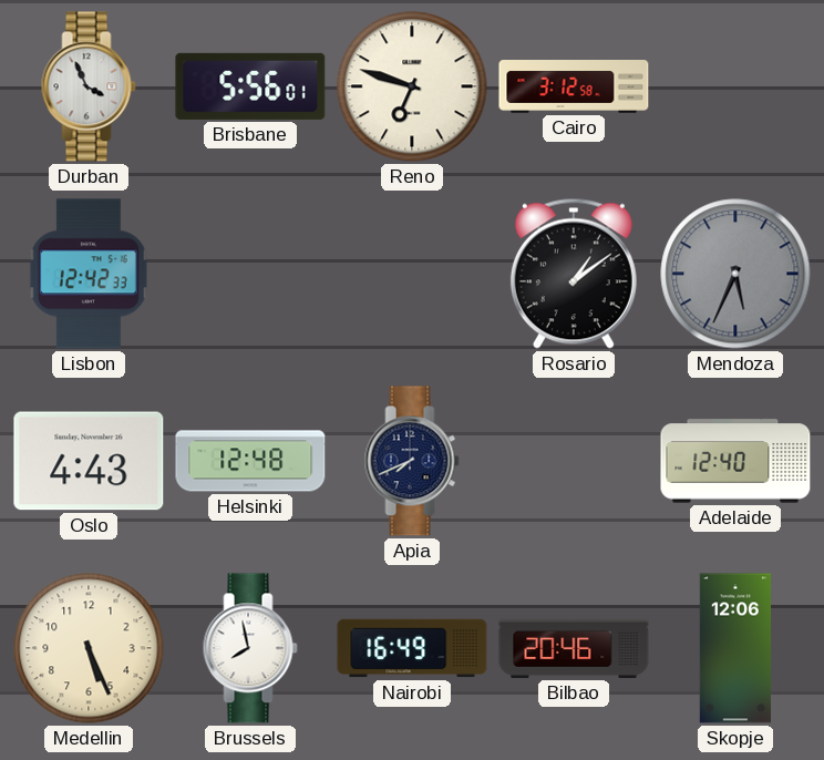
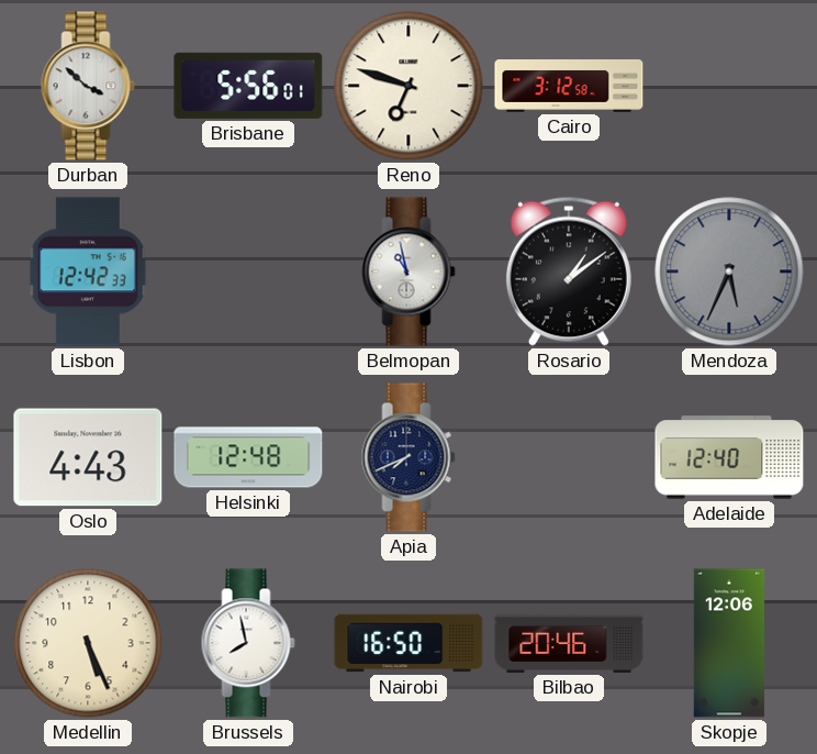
Durban: 3:56 -> 3:52 (88, 86)
Belmopan: none -> 10:58 (408, 271)
Nairobi: 16:49 -> 16:50 (408, 643)
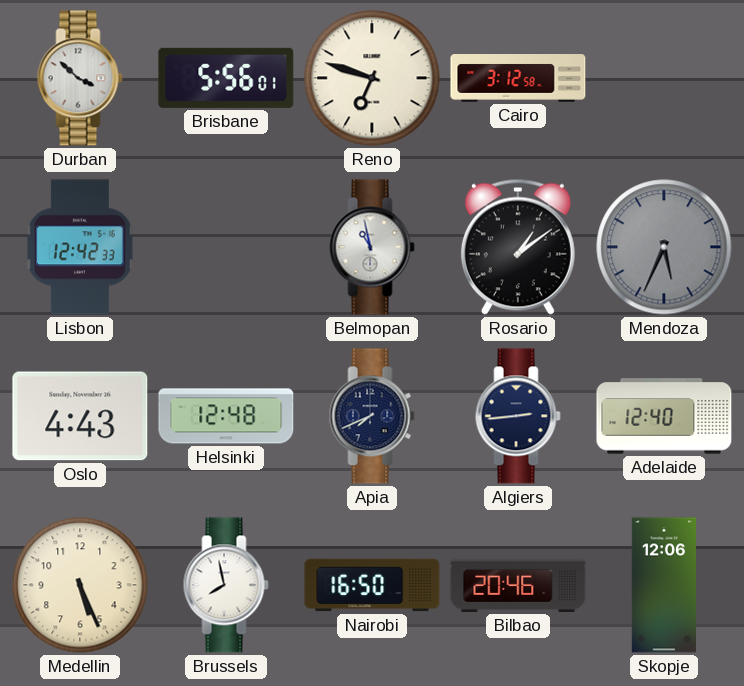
Algiers: none -> 2:44 (518, 416)
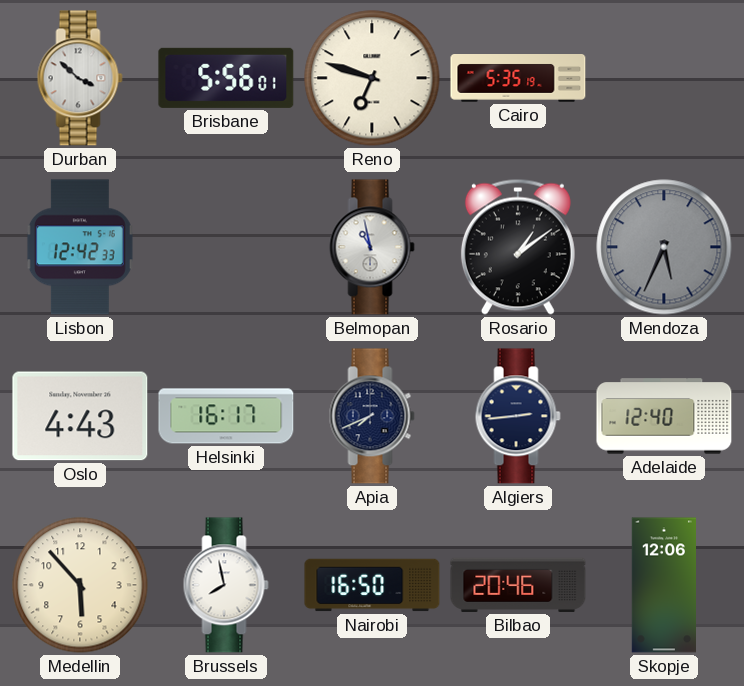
Cairo: 3:12 -> 5:35 (518, 79)
Helsinki: 12:48 -> 16:17 (226, 416)
Medellin: 5:26 -> 5:53 (80, 585)
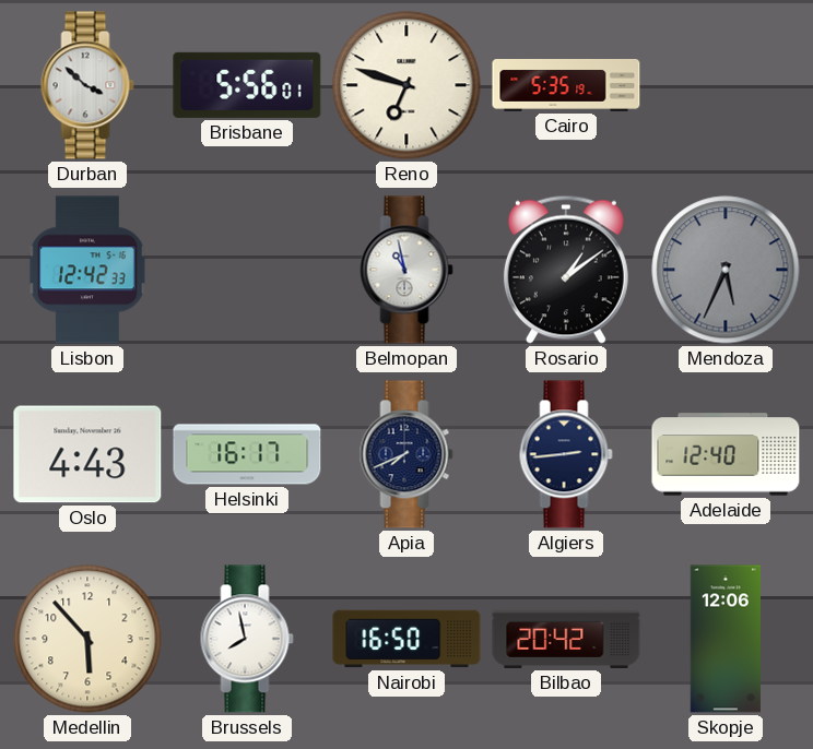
Bilbao: 20:46 -> 20:42 (566, 639)
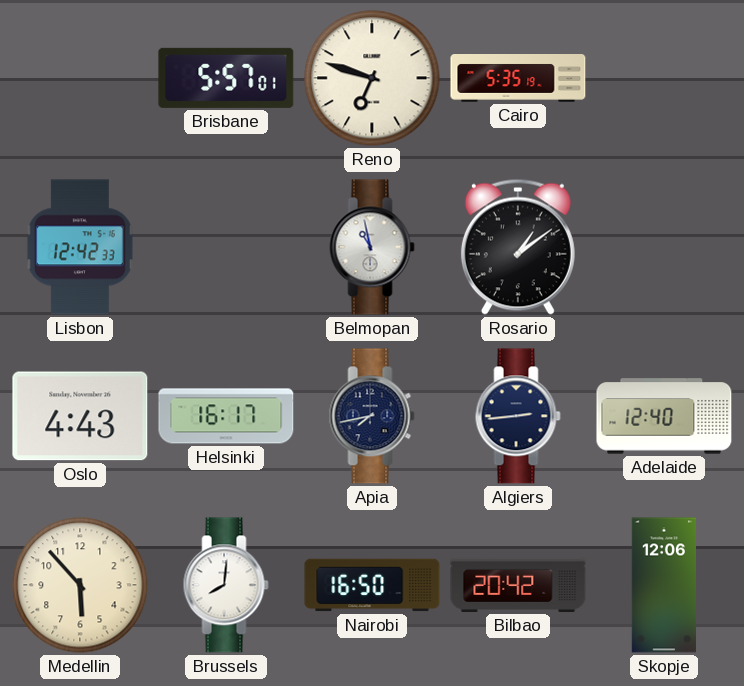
Durban: 3:52 -> none (87, 85)
Brisbane: 5:56 -> 5:57 (226, 78)
Mendoza: 5:34 -> none (726, 270)
Apia: 7:41 -> 7:43 (372, 416)
Brussels: 7:58 -> 8:01 (226, 585)
